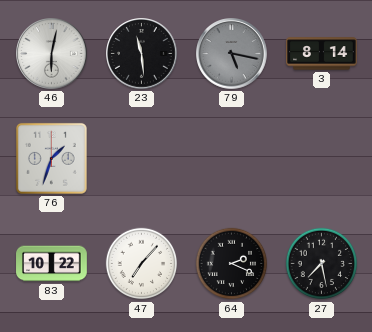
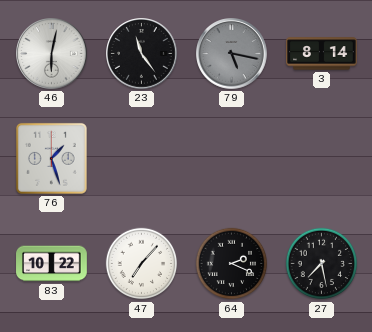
23: 11:29 -> 11:24 (142, 54)
76: 1:33 -> 1:27 (51, 158)
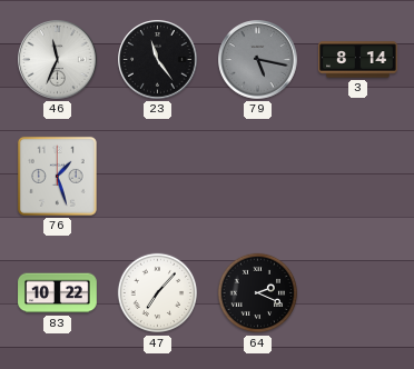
46: 6:02 -> 11:34 (58, 60)
27: 7:28 -> none (322, 264)
